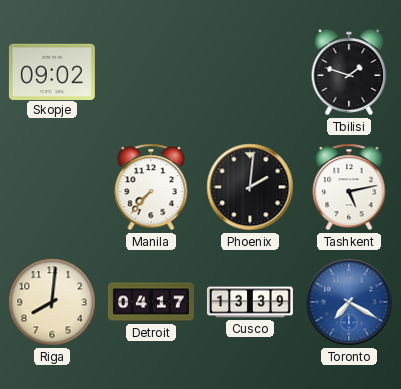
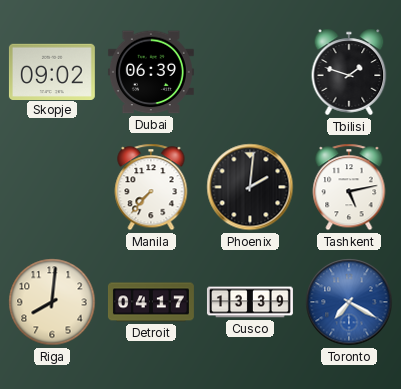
Dubai: none -> 06:39 (151, 72)
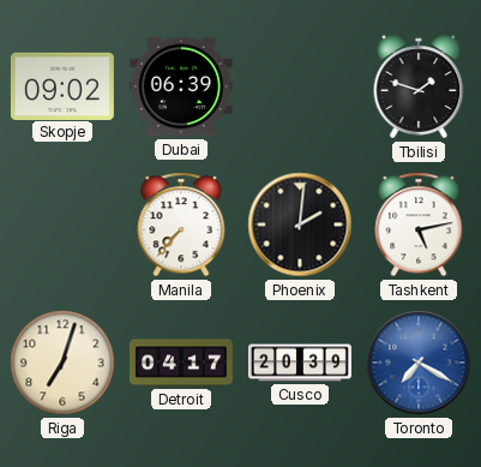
Riga: 8:01 -> 7:03 (62, 363)
Cusco: 13:39 -> 20:39 (300, 363)
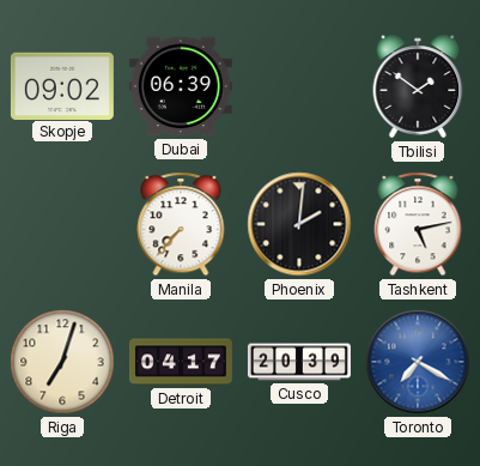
Tbilisi: 1:48 -> 1:51 (418, 86)
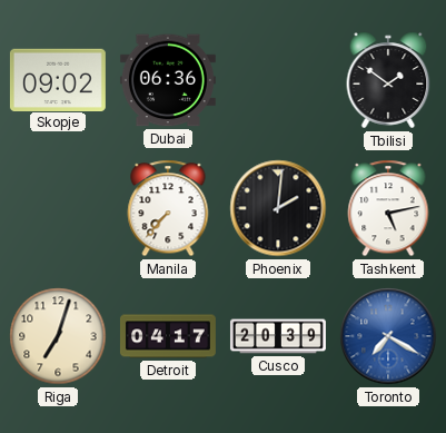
Dubai: 06:39 -> 06:36 (168, 80)
